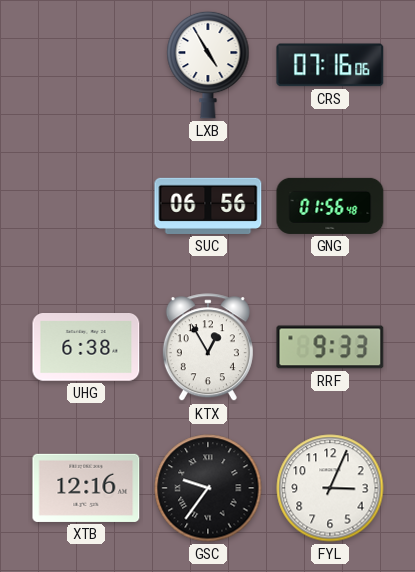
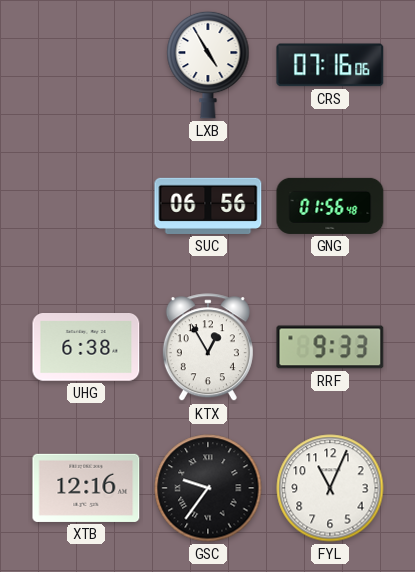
FYL: 3:04 -> 11:04 (330, 488)
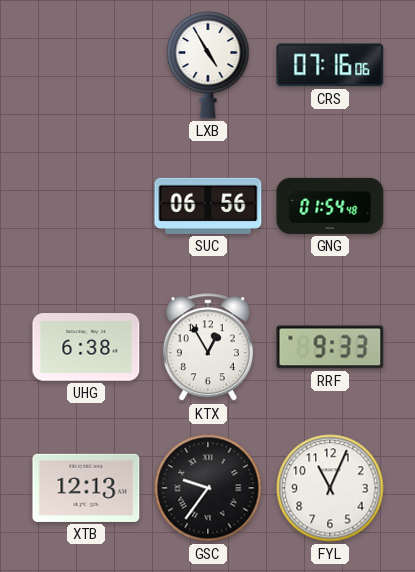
GNG: 01:56 -> 01:54 (330, 206)
XTB: 12:16 -> 12:13 (86, 488)
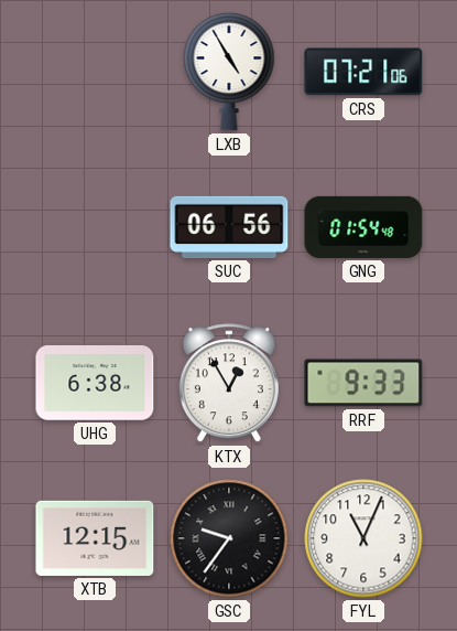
CRS: 07:16 -> 07:21 (363, 72)
XTB: 12:13 -> 12:15 (95, 538)
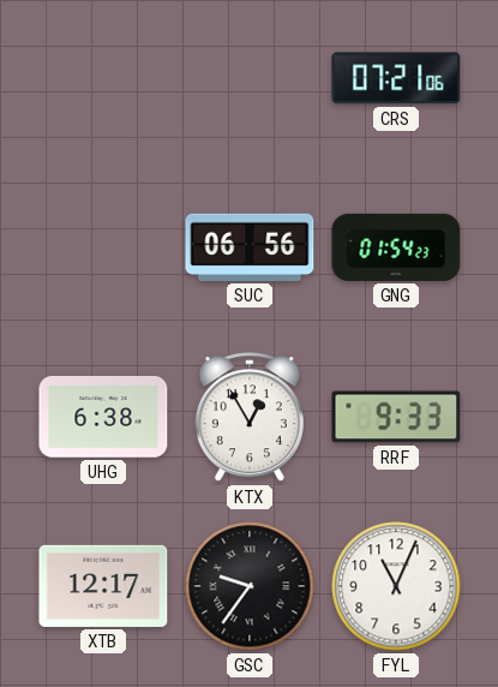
LXB: 4:55 -> none (229, 72)
GNG: 01:54:48 -> 01:54:23 (396, 247)
XTB: 12:15 -> 12:17 (103, 586)
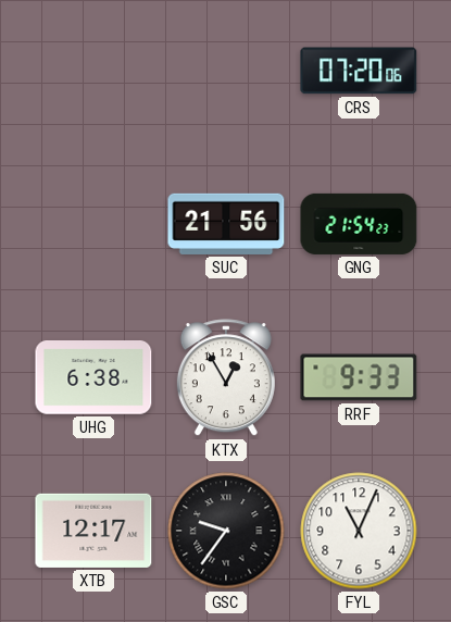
CRS: 07:21 -> 07:20 (359, 71)
SUC: 06:56 -> 21:56 (226, 224)
GNG: 01:54 -> 21:54 (359, 224)
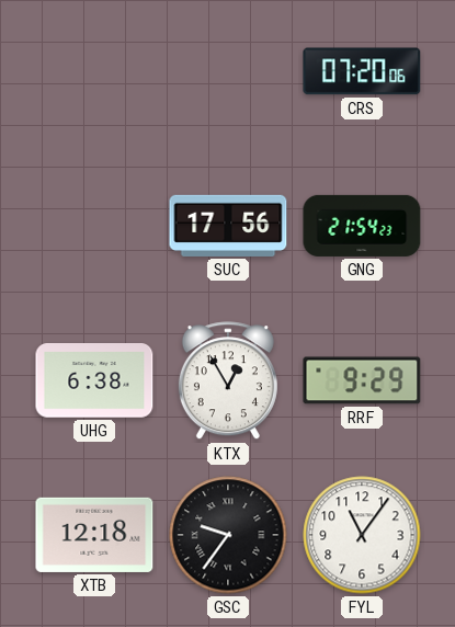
SUC: 21:56 -> 17:56 (228, 226)
RRF: 9:33 -> 9:29 (362, 380)
XTB: 12:17 -> 12:18 (94, 535)
FYL: 11:04 -> 11:06 (362, 535)
